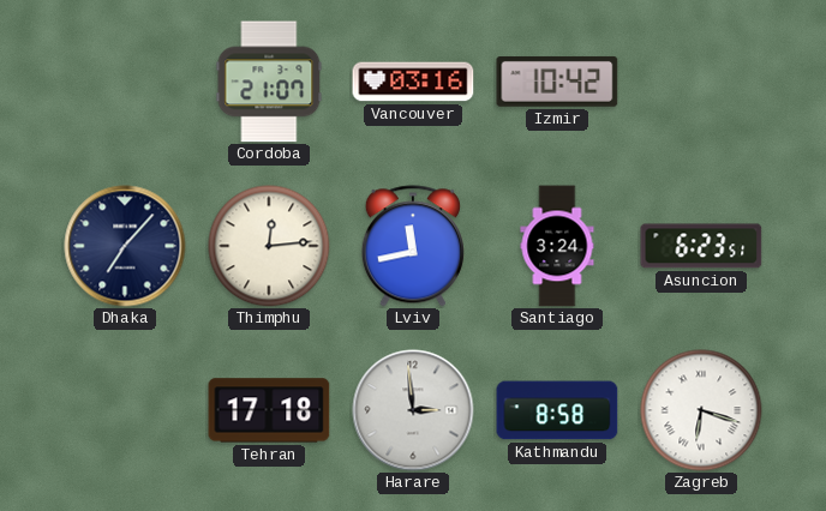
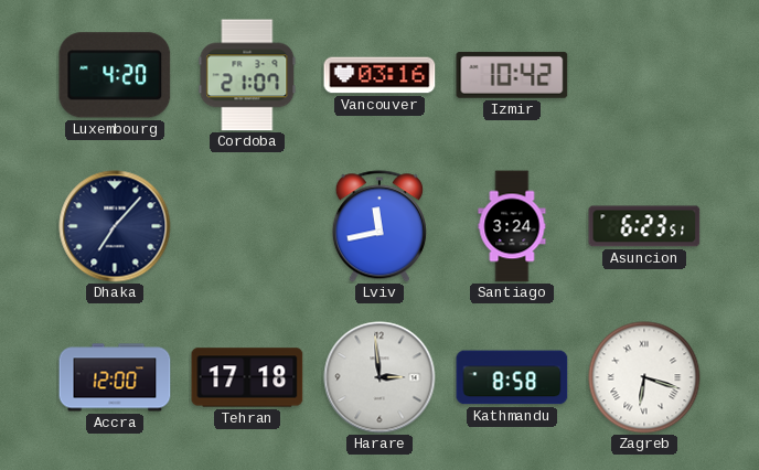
Luxembourg: none -> 4:20 (115, 75)
Thimphu: 12:14 -> none (269, 246)
Accra: none -> 12:00 (115, 377)
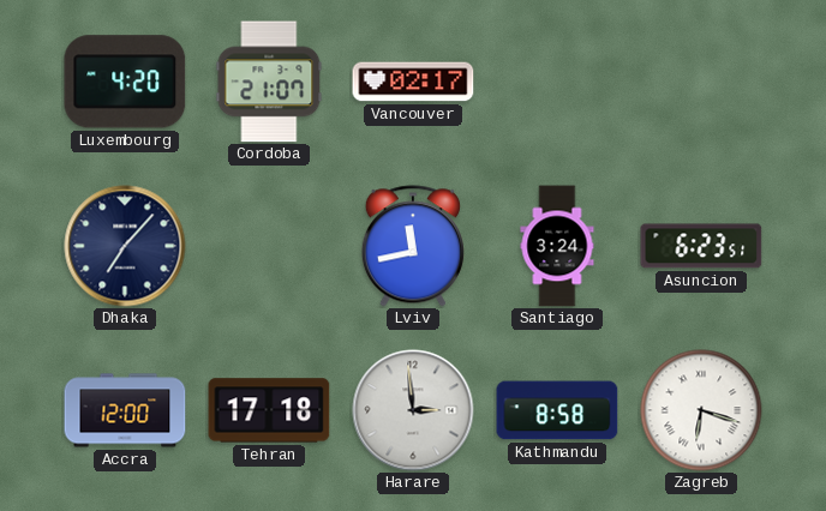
Vancouver: 03:16 -> 02:17 (413, 82)
Izmir: 10:42 -> none (512, 75)
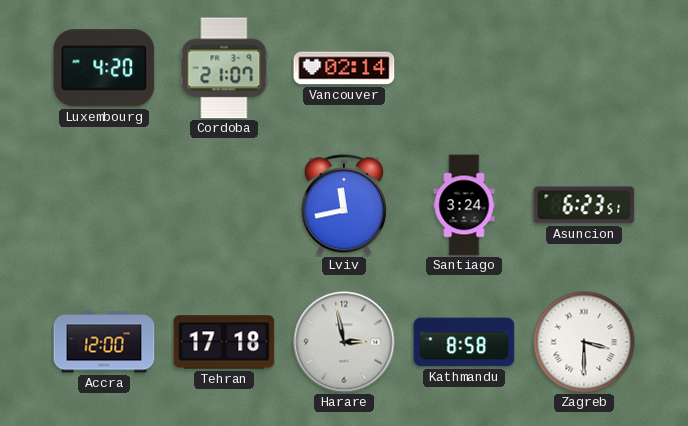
Vancouver: 02:17 -> 02:14 (344, 68)
Dhaka: 7:07 -> none (125, 246)
Harare: 2:59 -> 2:58 (344, 342)
Zagreb: 6:18 -> 3:30 (584, 342)
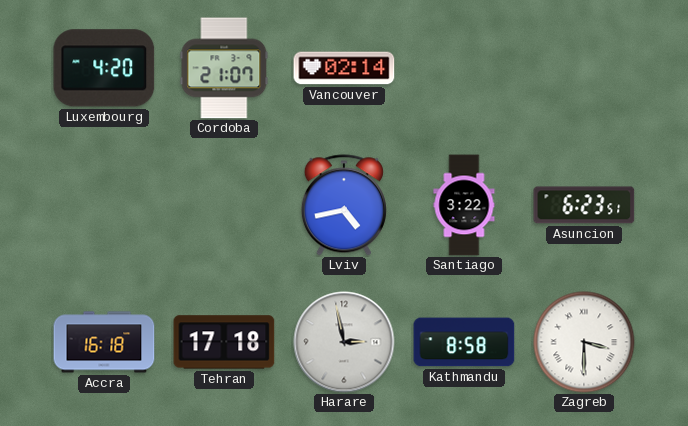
Lviv: 11:43 -> 4:43 (344, 205)
Santiago: 3:24 -> 3:22 (464, 205)
Accra: 12:00 -> 16:18 (104, 342)
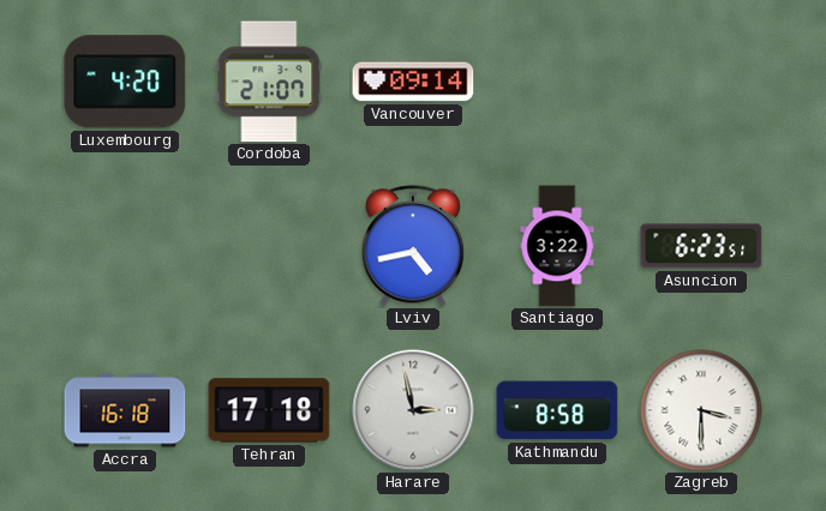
Vancouver: 02:14 -> 09:14 (413, 82)
